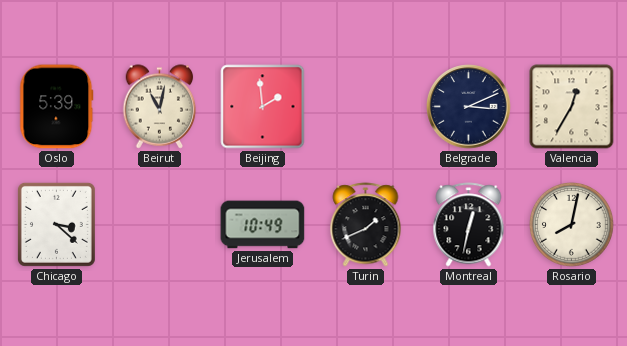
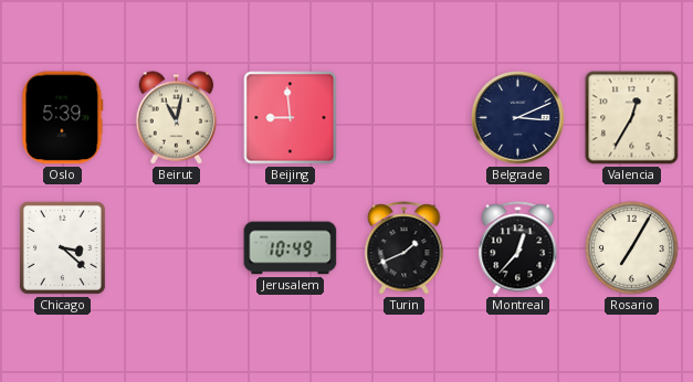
Beijing: 1:59 -> 8:59 (291, 118)
Montreal: 12:32 -> 12:37 (518, 248)
Rosario: 8:02 -> 7:05 (632, 248)
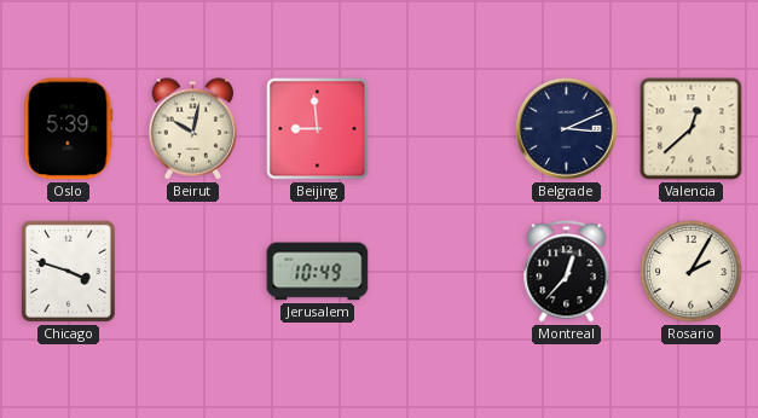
Beirut: 11:02 -> 10:02 (193, 129)
Valencia: 12:35 -> 12:38 (692, 129)
Chicago: 3:22 -> 3:48 (68, 271)
Turin: 1:41 -> none (405, 248)
Rosario: 7:05 -> 2:05 (692, 272)
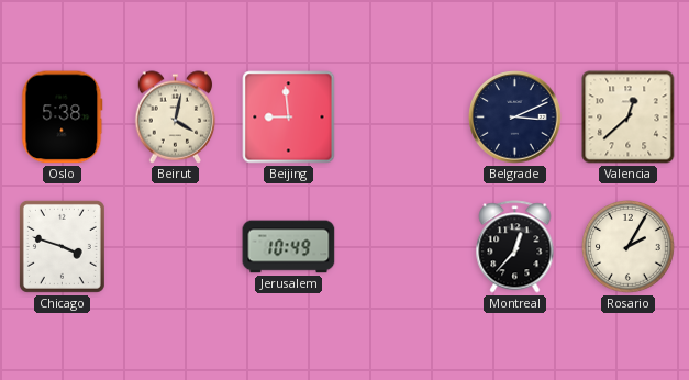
Oslo: 5:39 -> 5:38 (63, 118)
Beirut: 10:02 -> 4:02 (176, 118)
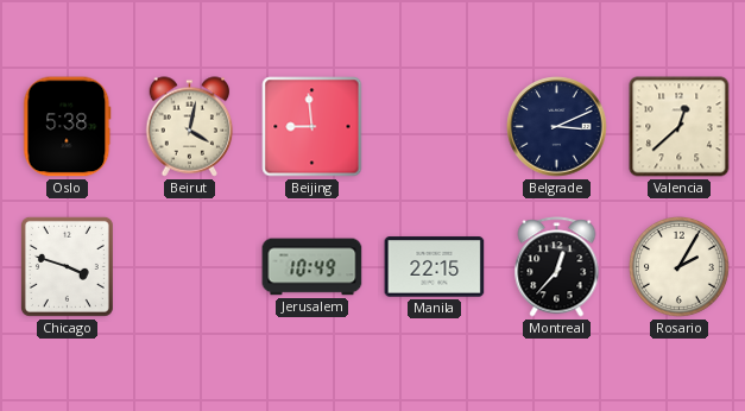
Manila: none -> 22:15 (435, 267)
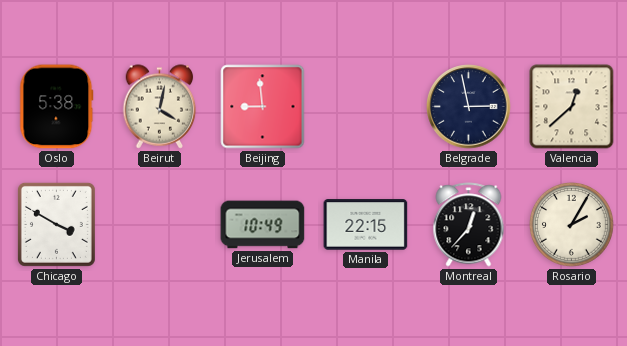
Belgrade: 3:11 -> 2:58 (469, 107)
Chicago: 3:48 -> 3:50 (56, 224)
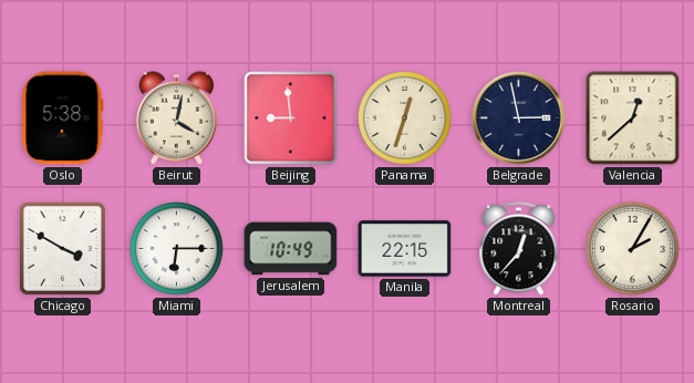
Panama: none -> 12:33 (405, 118)
Miami: none -> 6:15 (177, 249)
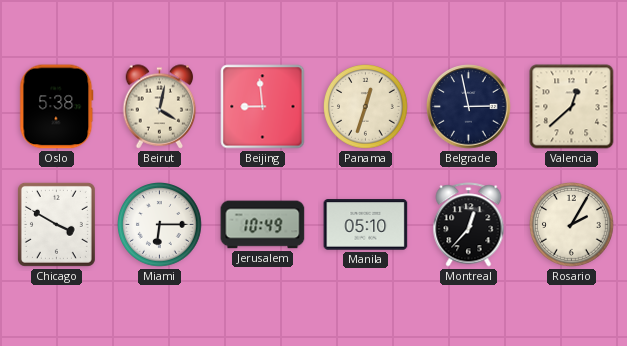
Manila: 22:15 -> 05:10 (366, 225)
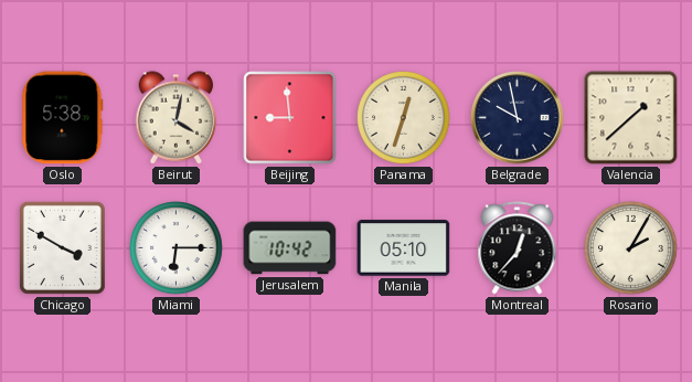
Belgrade: 2:58 -> 9:58 (518, 118)
Valencia: 12:38 -> 1:38 (631, 118)
Jerusalem: 10:49 -> 10:42 (290, 248)
